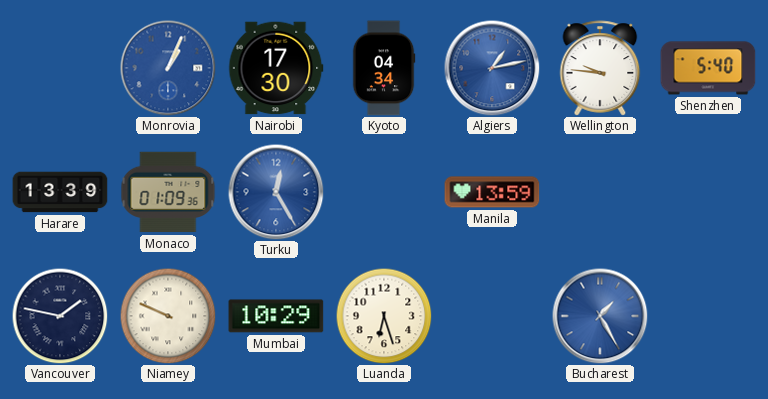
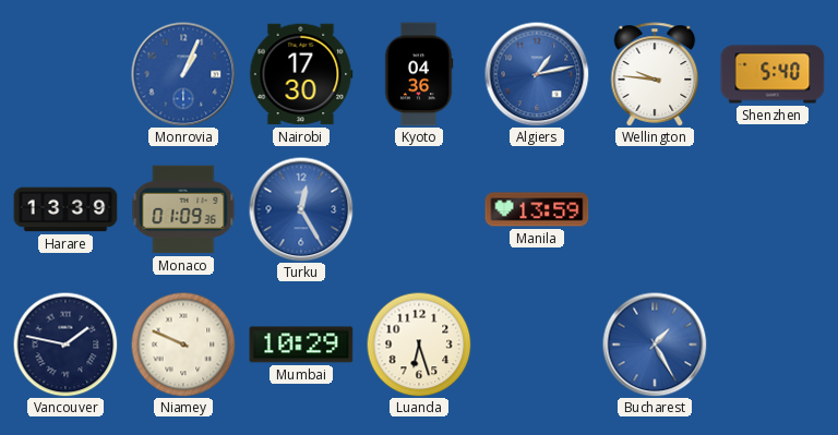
Kyoto: 04:34 -> 04:36 (419, 74)
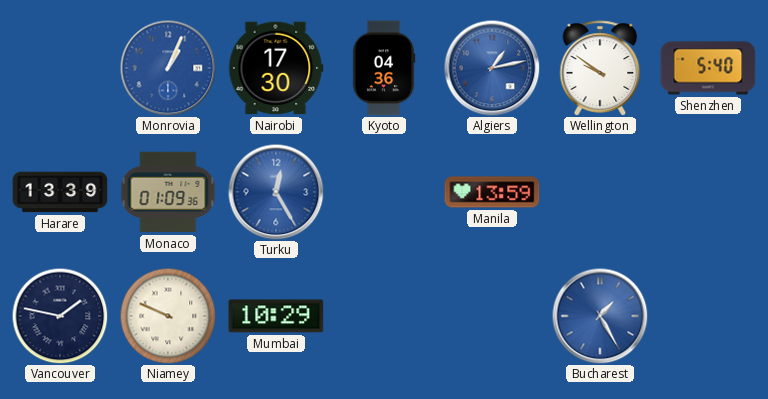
Wellington: 9:46 -> 9:51 (600, 68)
Luanda: 6:27 -> none (419, 345)
